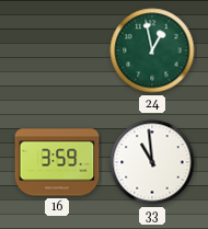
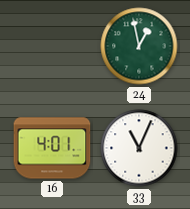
16: 3:59 -> 4:01 (52, 148)
33: 10:59 -> 11:04 (139, 148)
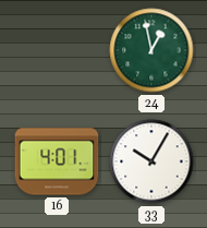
33: 11:04 -> 10:05 (151, 161)
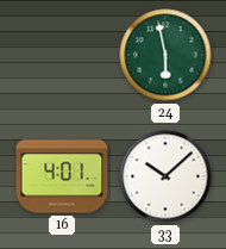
24: 12:58 -> 5:58 (165, 55)
33: 10:05 -> 10:08 (165, 176)
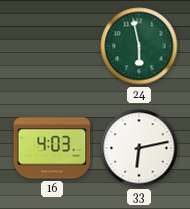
16: 4:01 -> 4:03 (52, 148)
33: 10:08 -> 6:13 (139, 148)
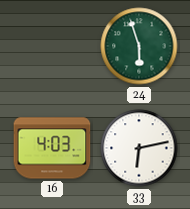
24: 5:58 -> 5:57 (139, 46)
